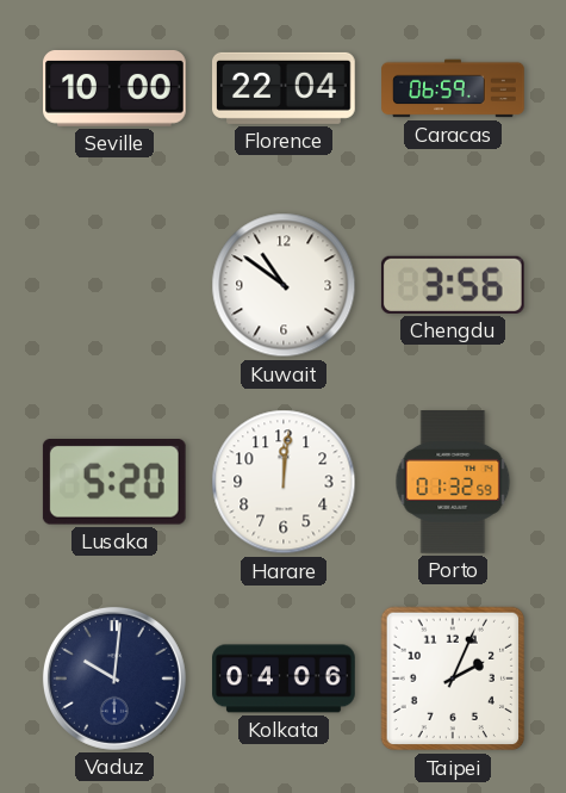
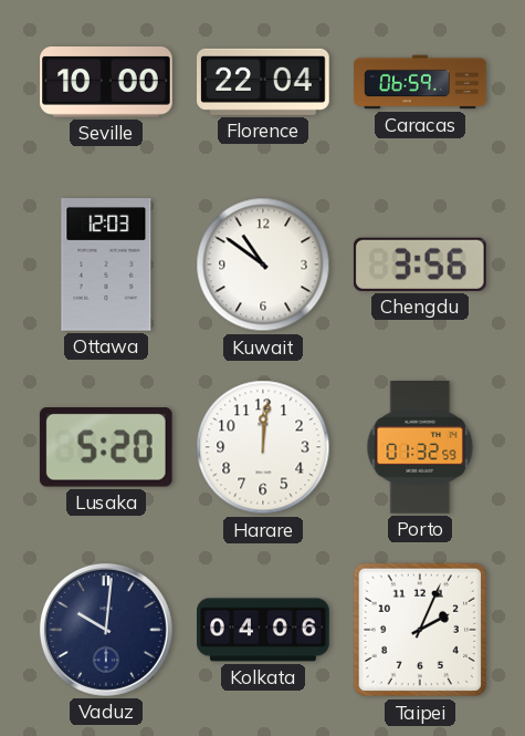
Ottawa: none -> 12:03 (106, 266)
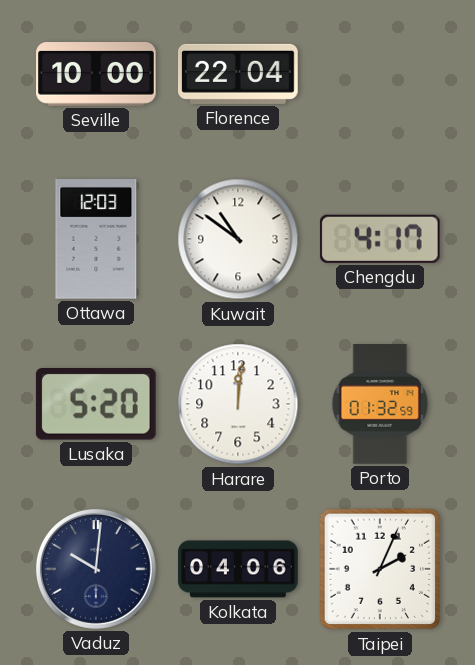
Caracas: 06:59 -> none (420, 82)
Chengdu: 3:56 -> 4:17 (380, 239)
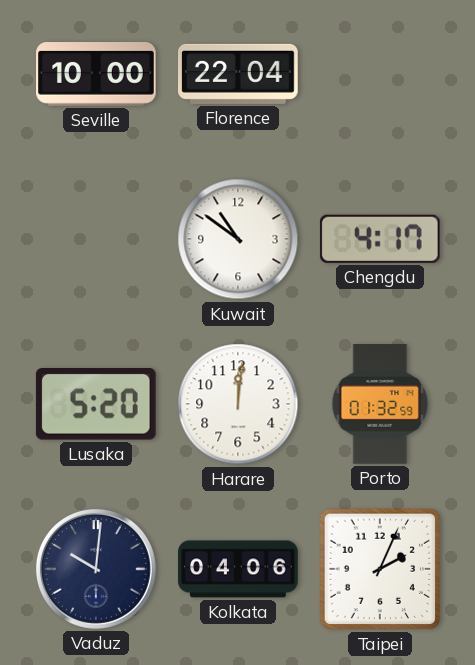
Ottawa: 12:03 -> none (96, 240)
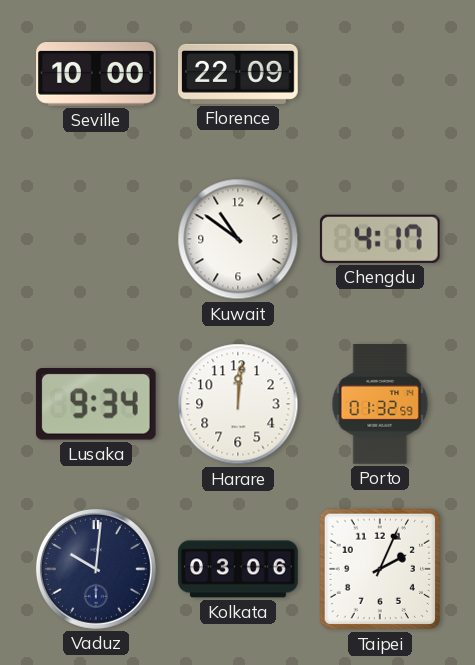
Florence: 22:04 -> 22:09 (239, 74)
Lusaka: 5:20 -> 9:34 (96, 405)
Kolkata: 04:06 -> 03:06 (238, 569)
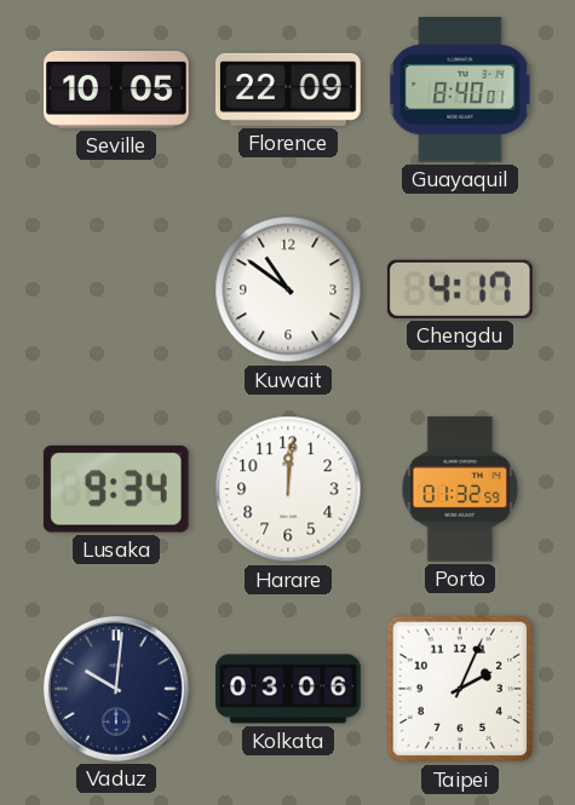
Seville: 10:00 -> 10:05 (116, 91)
Guayaquil: none -> 8:40 (460, 91)
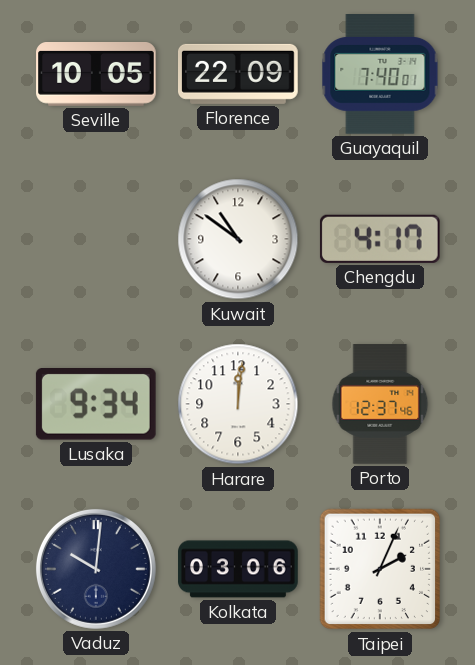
Guayaquil: 8:40 -> 7:40 (380, 75)
Porto: 01:32 -> 12:37 (380, 404)
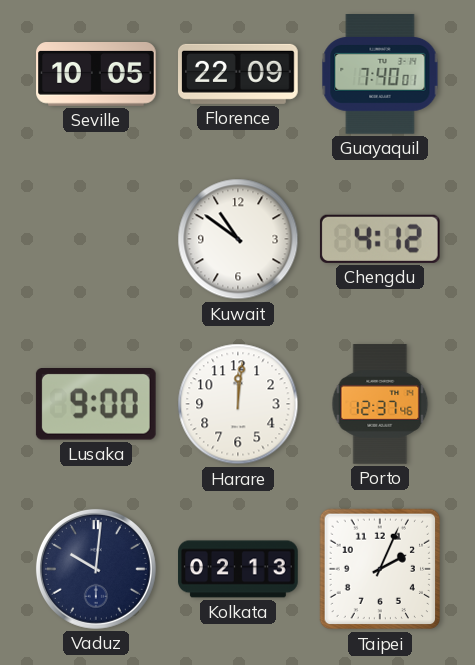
Chengdu: 4:17 -> 4:12 (380, 239)
Lusaka: 9:34 -> 9:00 (96, 405)
Kolkata: 03:06 -> 02:13 (238, 569)
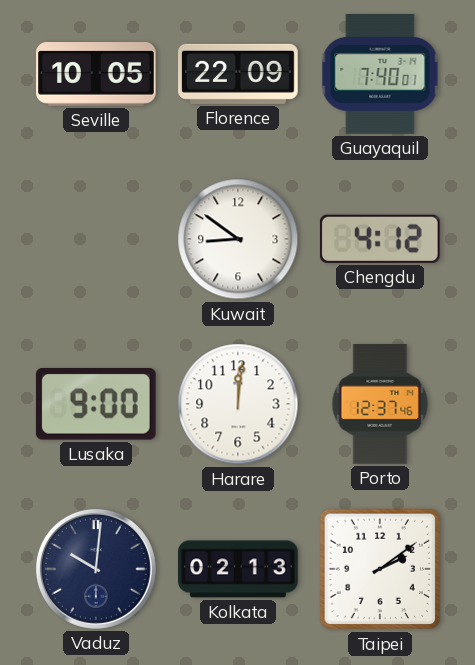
Kuwait: 10:51 -> 8:51 (238, 239)
Taipei: 2:04 -> 2:09 (380, 569)
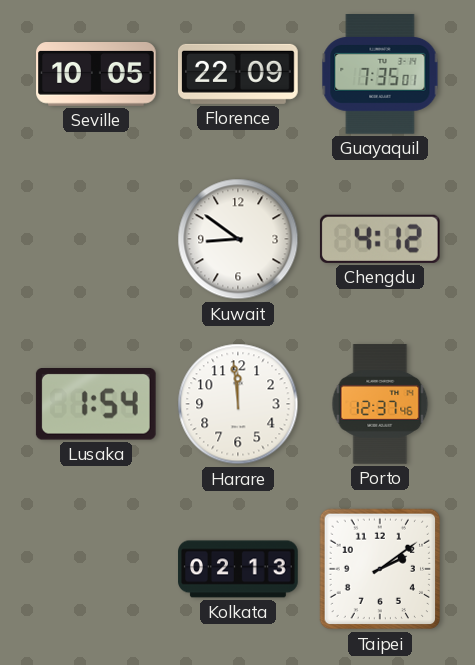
Guayaquil: 7:40 -> 7:35 (380, 75)
Lusaka: 9:00 -> 1:54 (96, 405)
Harare: 12:01 -> 11:59 (238, 404)
Vaduz: 10:01 -> none (96, 569)
